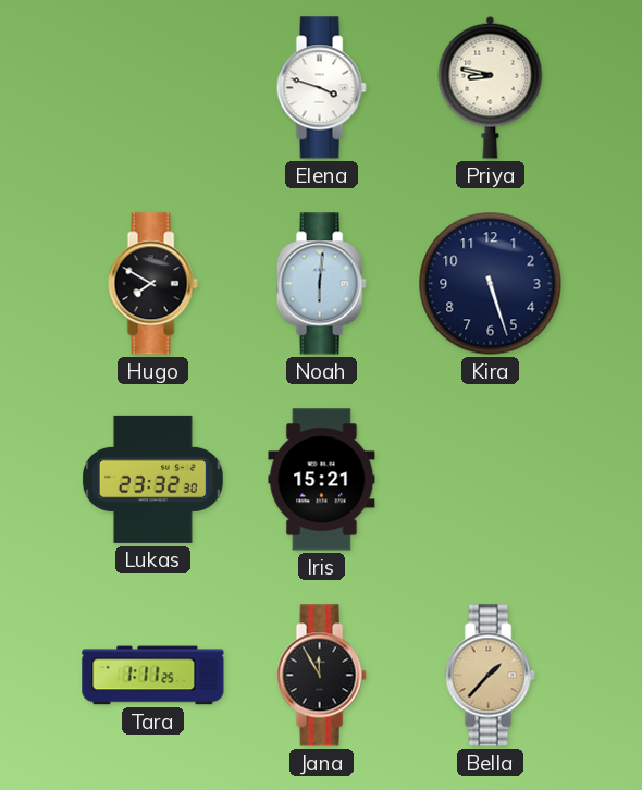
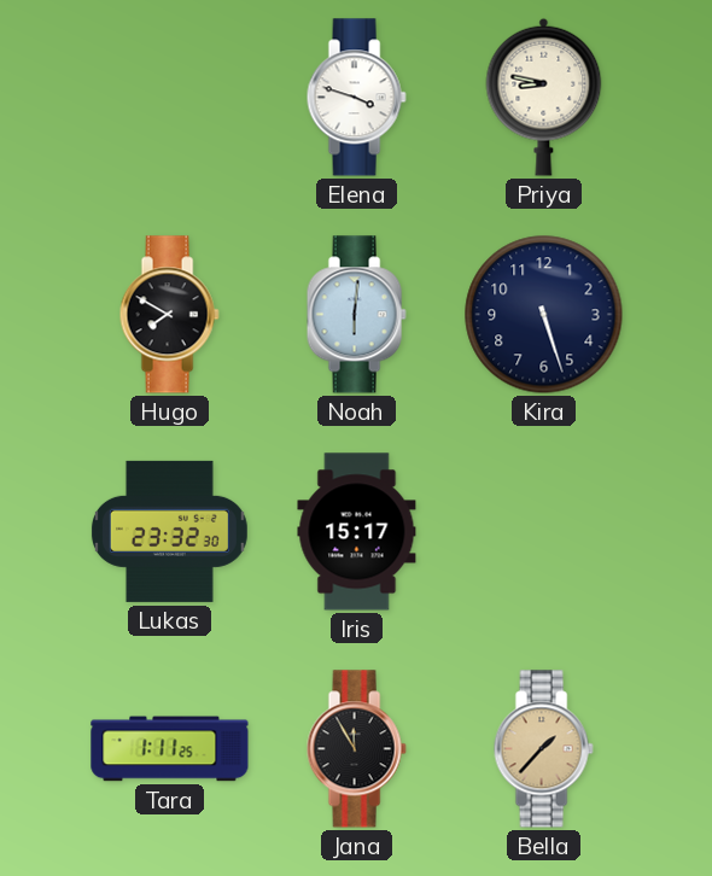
Iris: 15:21 -> 15:17 (357, 532)
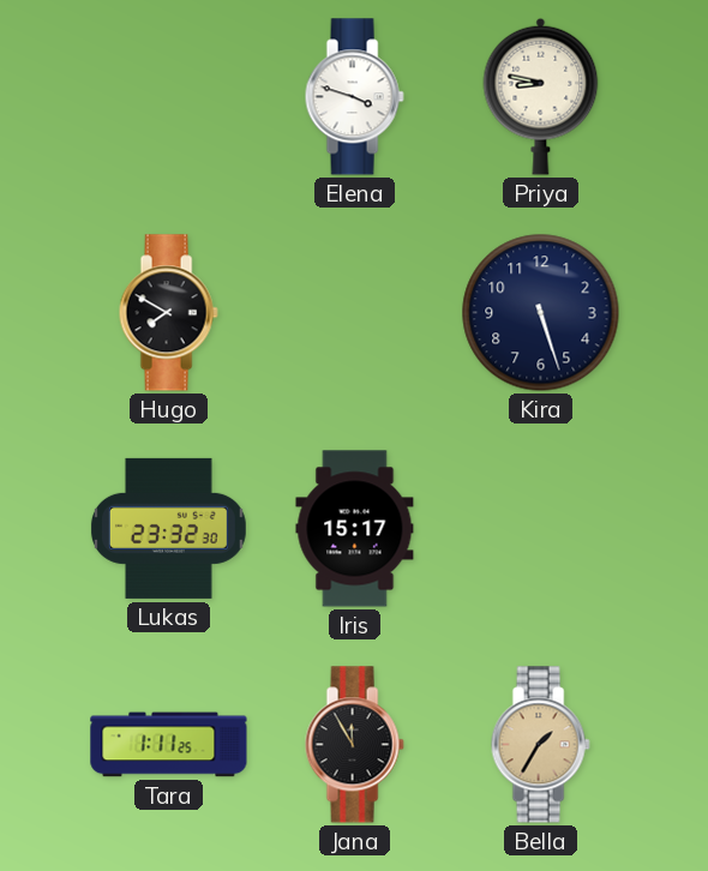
Noah: 6:01 -> none (356, 315)
Bella: 1:37 -> 1:35 (540, 745)
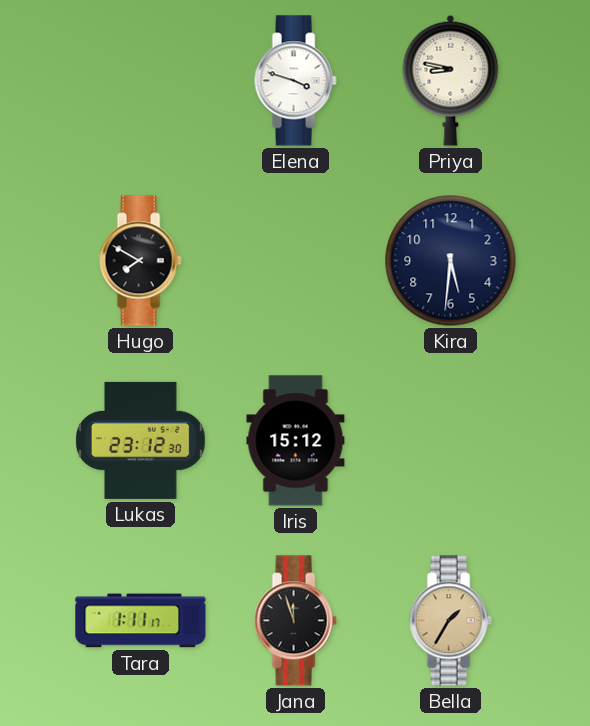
Kira: 5:27 -> 5:31 (451, 261)
Lukas: 23:32 -> 23:12 (140, 440)
Iris: 15:17 -> 15:12 (296, 441)
Tara: 1:11:25 -> 1:11:17 (141, 621)
Jana: 11:55 -> 11:57 (295, 621)
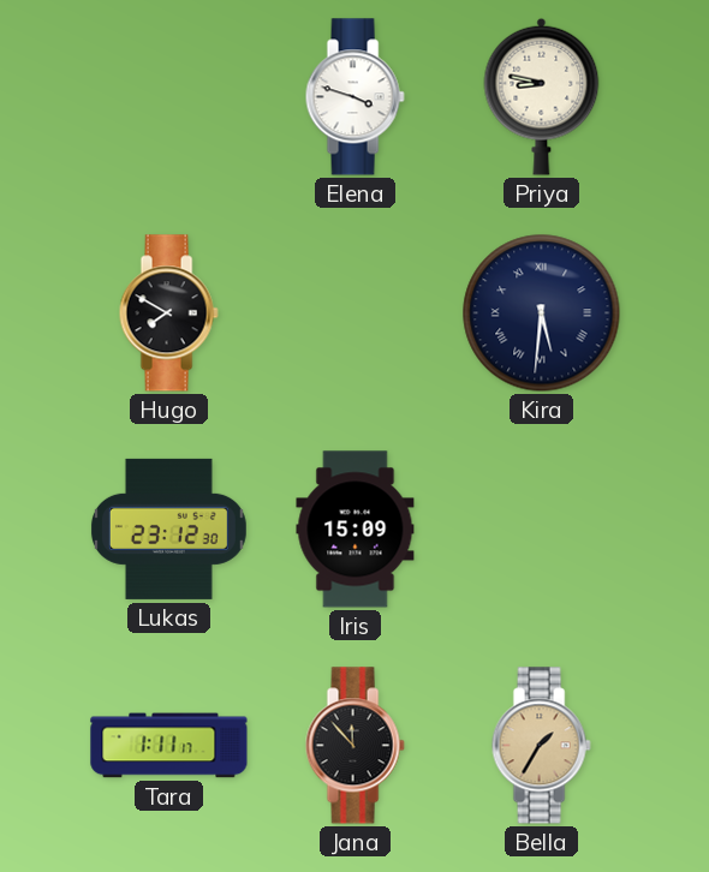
Kira numerals: Arabic -> Roman (542, 313)
Iris: 15:12 -> 15:09 (356, 530)
Jana: 11:57 -> 11:53 (354, 746)
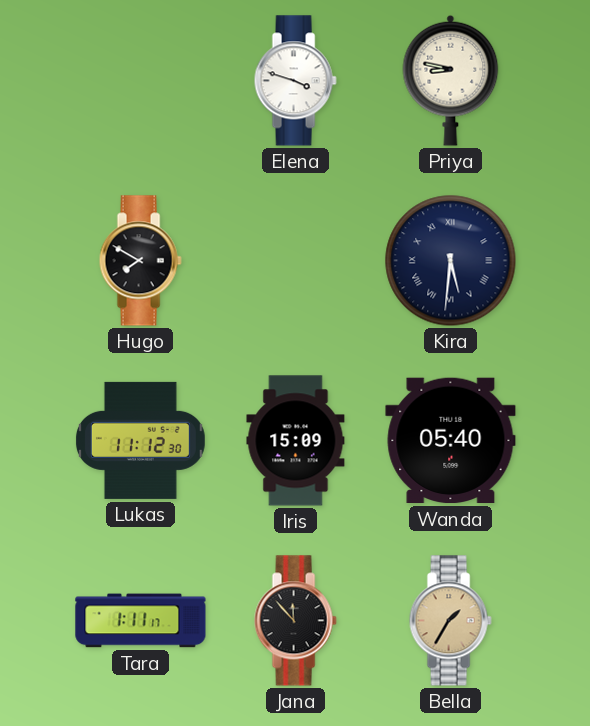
Lukas: 23:12 -> 11:12 (140, 440)
Wanda: none -> 05:40 (451, 441)
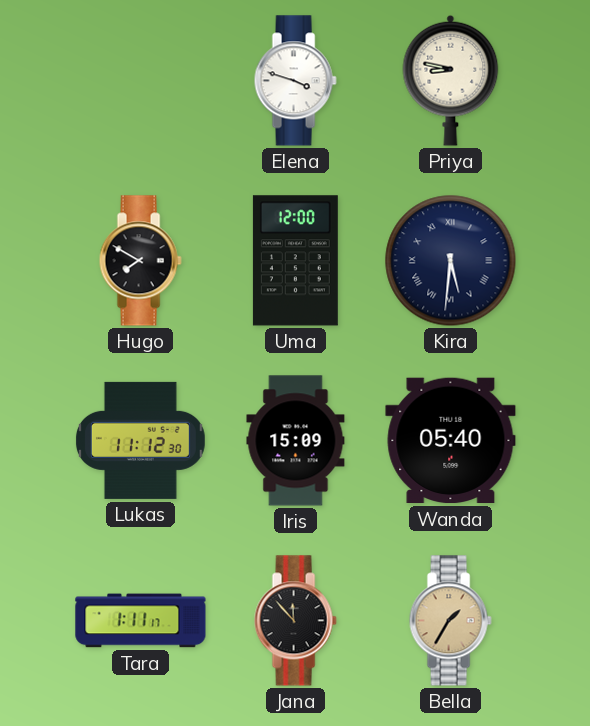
Uma: none -> 12:00 (295, 261)
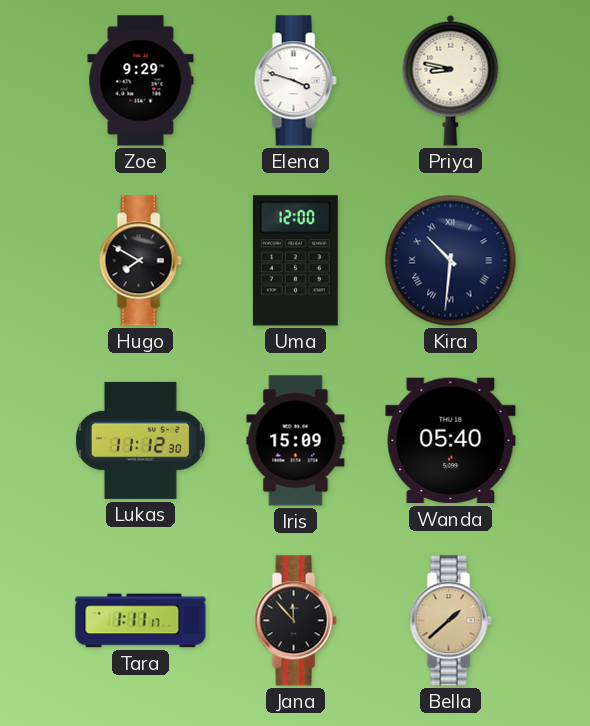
Zoe: none -> 9:29 (141, 81)
Kira: 5:31 -> 10:31 (451, 261)
Bella: 1:35 -> 1:38 (450, 621)
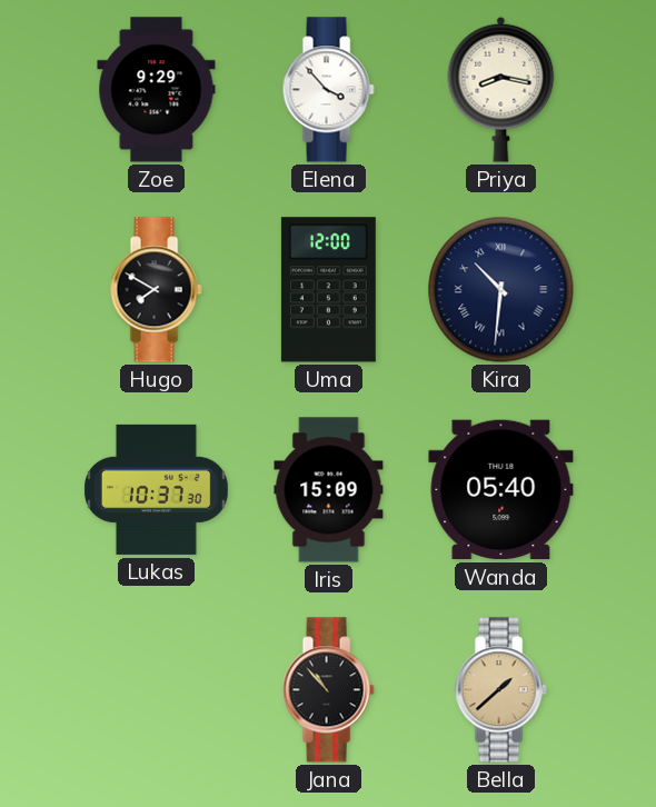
Elena: 3:48 -> 3:53 (328, 90)
Priya: 8:47 -> 8:17 (501, 89)
Lukas: 11:12 -> 10:37 (156, 489)
Tara: 1:11 -> none (141, 621)
Jana: 11:53 -> 10:53 (328, 690)
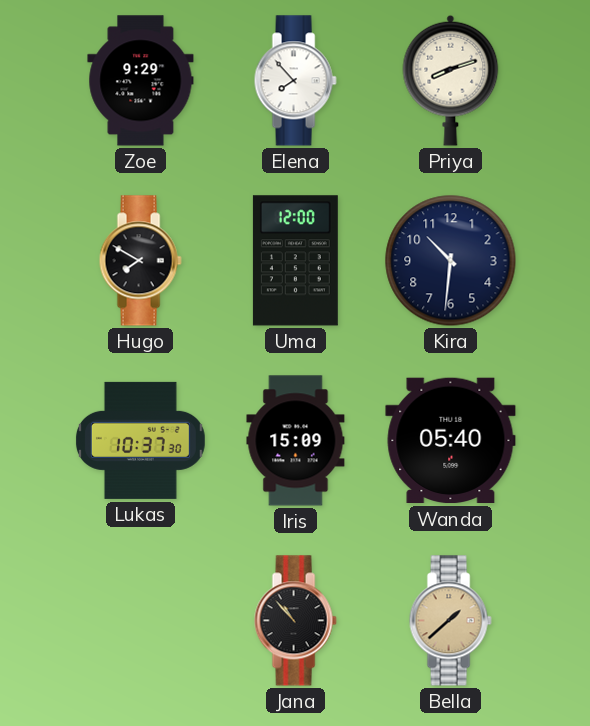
Elena: 3:53 -> 7:53 (295, 81)
Priya: 8:17 -> 8:12 (451, 80)
Kira numerals: Roman -> Arabic (451, 261)
